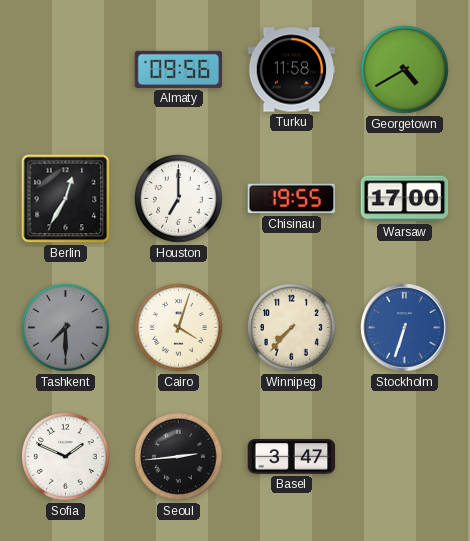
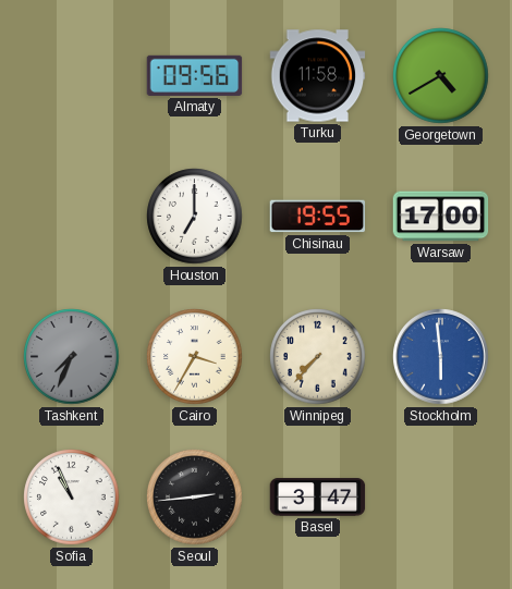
Berlin: 12:35 -> none (66, 199)
Tashkent: 7:30 -> 7:34 (72, 357)
Cairo: 4:03 -> 3:35 (195, 357)
Stockholm: 6:33 -> 5:59 (441, 357)
Sofia: 1:49 -> 10:56 (72, 498)
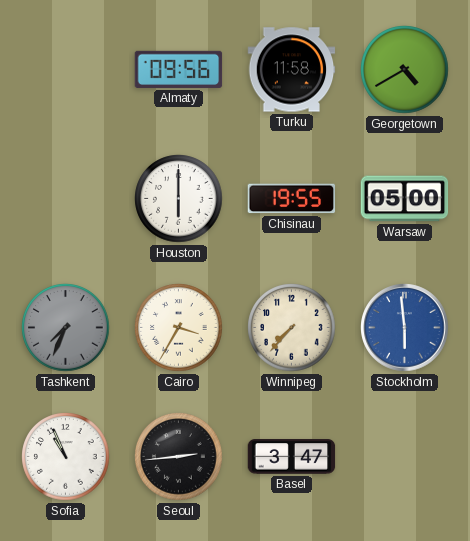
Houston: 7:00 -> 6:00 (179, 199)
Warsaw: 17:00 -> 05:00 (405, 199)
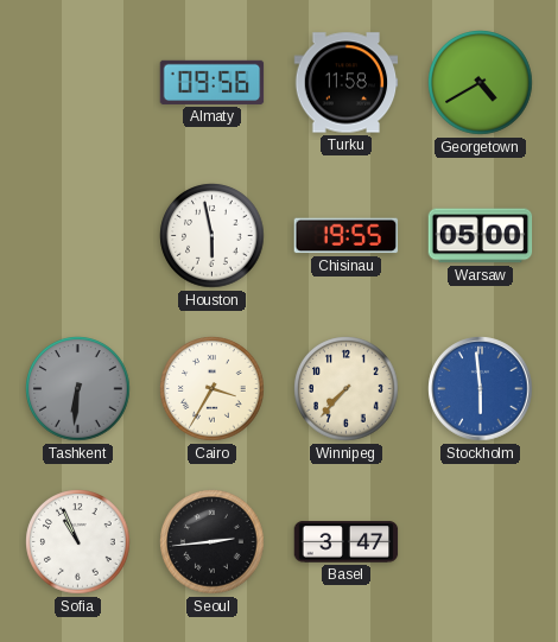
Houston: 6:00 -> 5:58 (213, 236)
Tashkent: 7:34 -> 6:31 (78, 389)
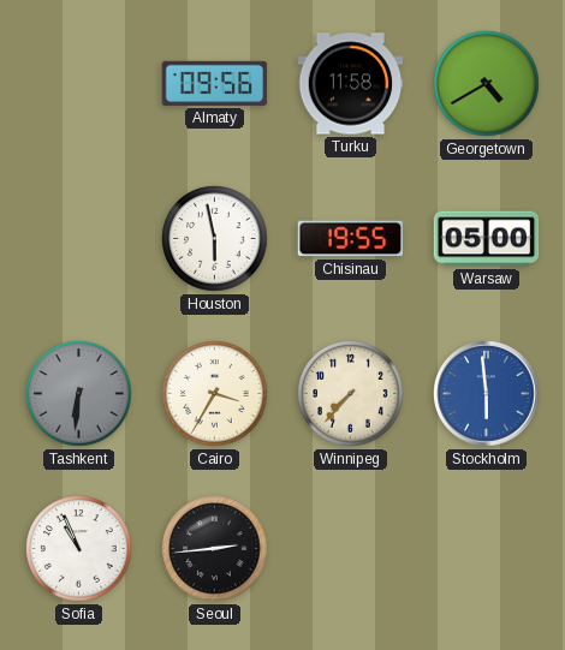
Basel: 3:47 -> none (347, 542)
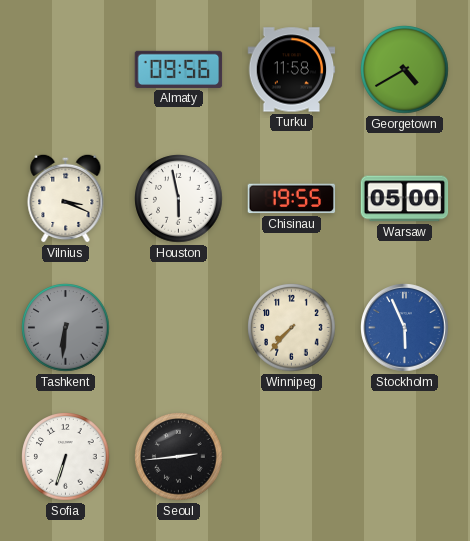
Vilnius: none -> 3:19 (66, 198)
Cairo: 3:35 -> none (215, 394)
Stockholm: 5:59 -> 5:56 (405, 328)
Sofia: 10:56 -> 6:33 (66, 457)
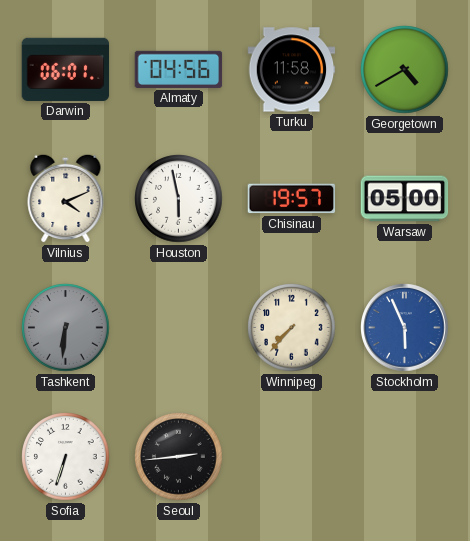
Darwin: none -> 06:01 (66, 69)
Almaty: 09:56 -> 04:56 (179, 69)
Vilnius: 3:19 -> 4:11 (66, 198)
Chisinau: 19:55 -> 19:57 (292, 199)
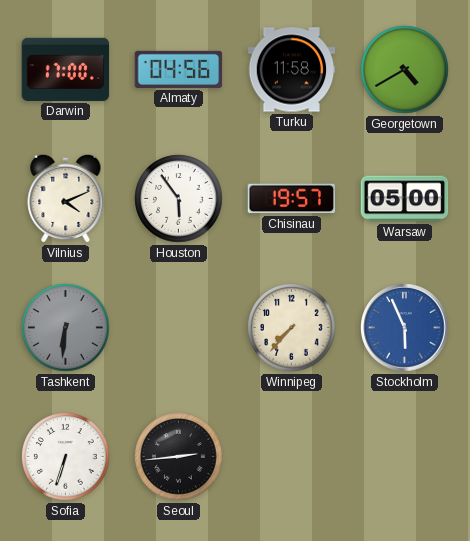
Darwin: 06:01 -> 17:00 (66, 69)
Houston: 5:58 -> 5:54 (179, 199)
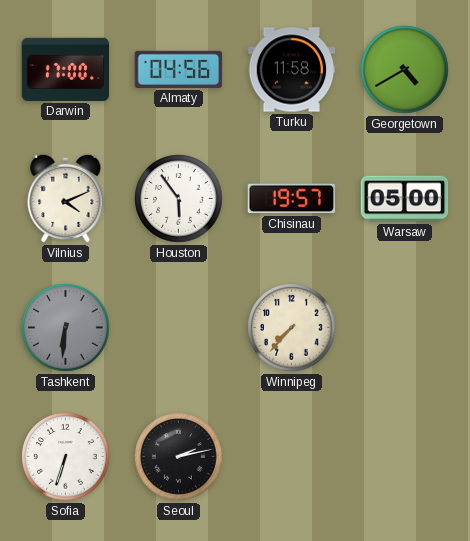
Stockholm: 5:56 -> none (405, 328)
Seoul: 2:44 -> 2:13 (179, 457)
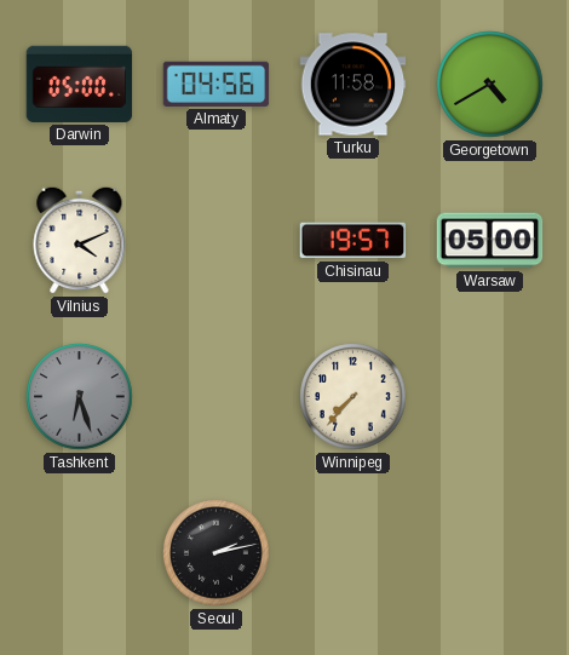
Darwin: 17:00 -> 05:00 (80, 84)
Houston: 5:54 -> none (179, 199)
Tashkent: 6:31 -> 6:27 (80, 397)
Sofia: 6:33 -> none (66, 457)
